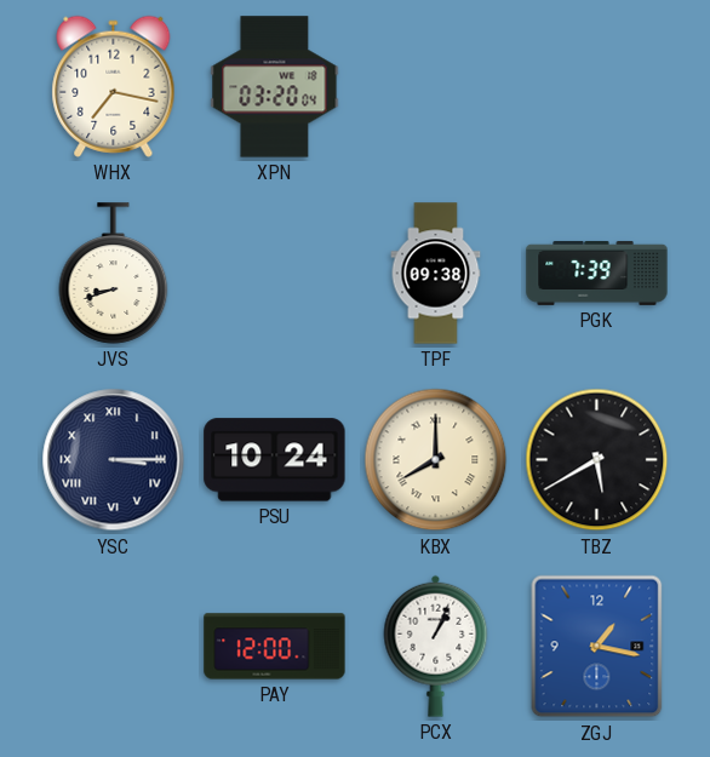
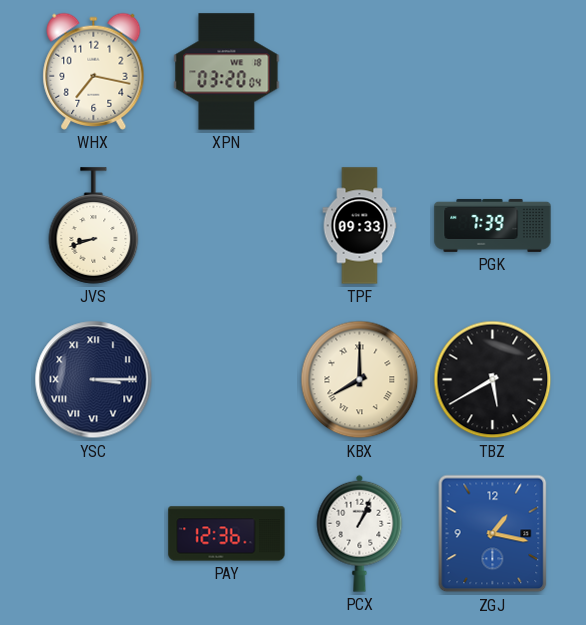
TPF: 09:38 -> 09:33 (360, 226)
PSU: 10:24 -> none (275, 460)
PAY: 12:00 -> 12:36 (227, 534)
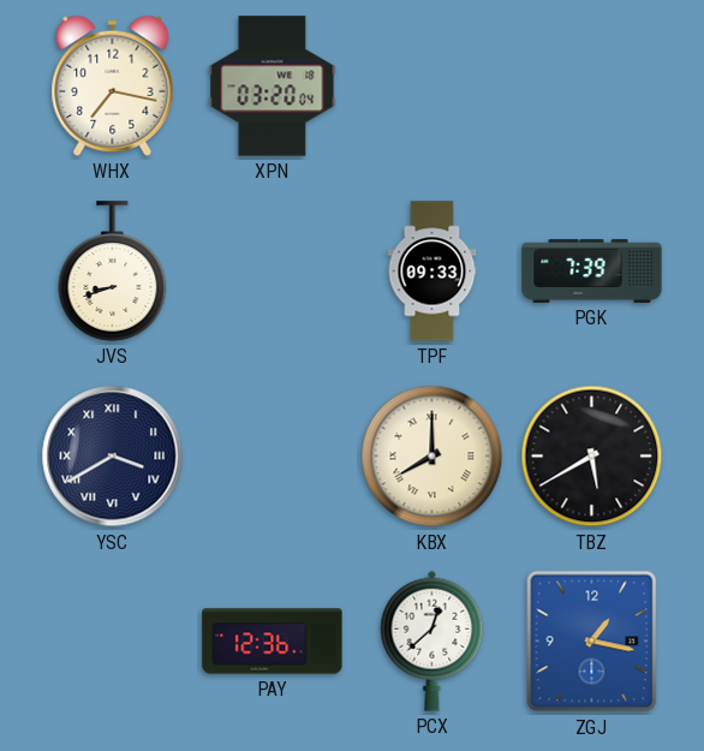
YSC: 3:15 -> 3:40 (113, 457)
PCX: 1:04 -> 12:38 (432, 640)
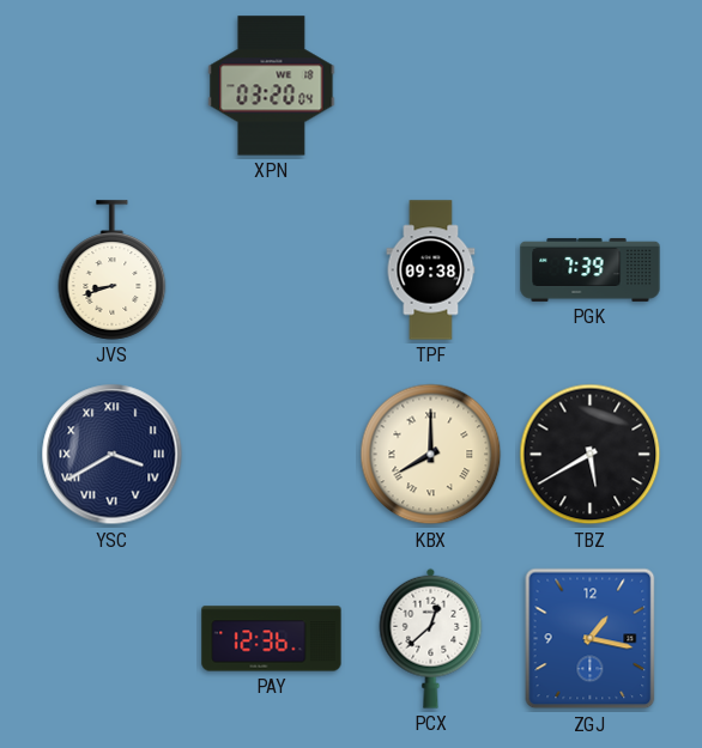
WHX: 7:17 -> none (113, 85)
TPF: 09:33 -> 09:38 (431, 270)
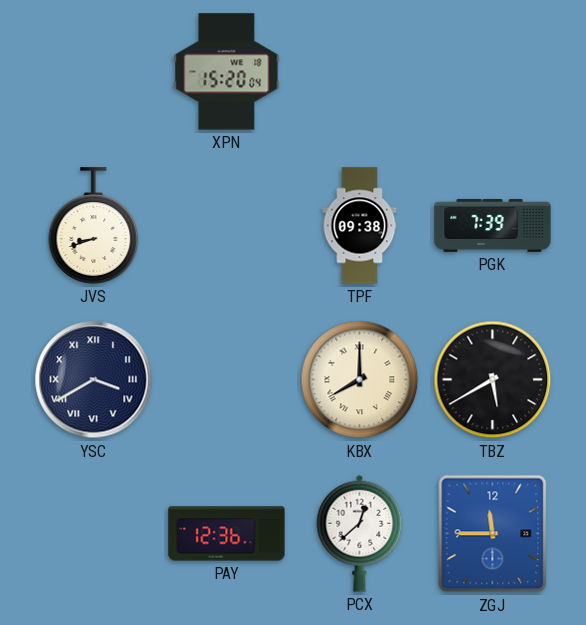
XPN: 03:20 -> 15:20 (227, 72)
ZGJ: 1:17 -> 11:45 (493, 534)
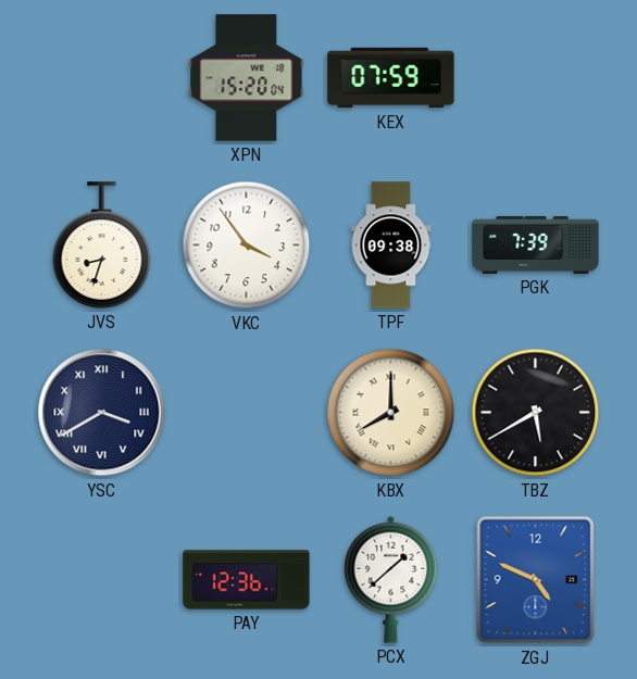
KEX: none -> 07:59 (391, 78)
JVS: 8:42 -> 8:33 (102, 246)
VKC: none -> 3:54 (247, 246)
PCX: 12:38 -> 1:38 (391, 579)
ZGJ: 11:45 -> 4:49 (536, 580)
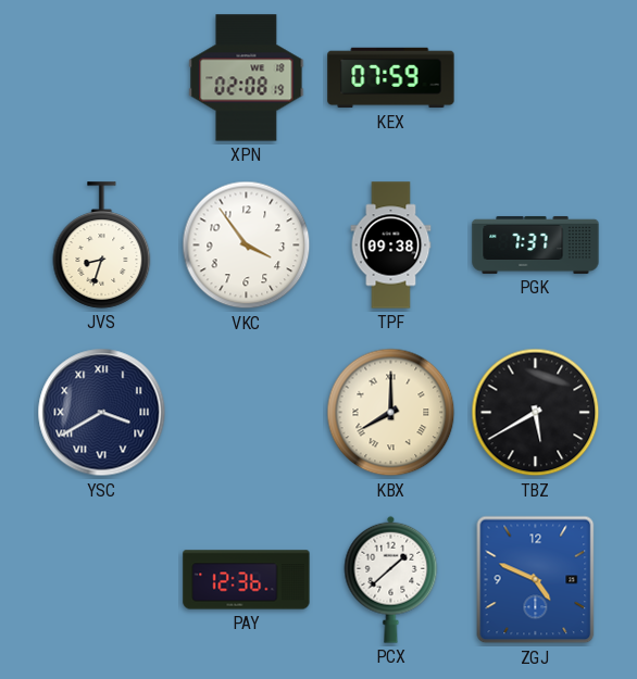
XPN: 15:20 -> 02:08 (247, 78)
PGK: 7:39 -> 7:37 (536, 244)
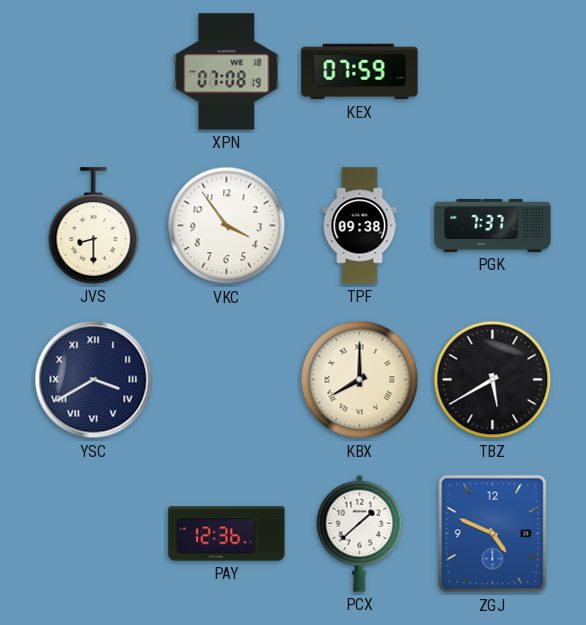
XPN: 02:08 -> 07:08 (227, 72)
JVS: 8:33 -> 8:30 (94, 226)
